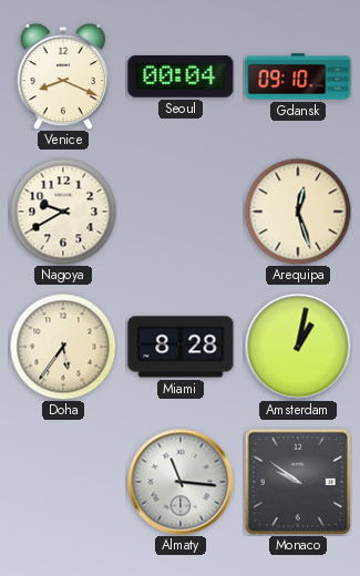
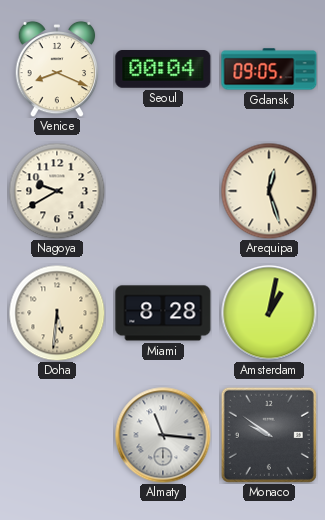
Gdansk: 09:10 -> 09:05 (269, 69)
Doha: 5:36 -> 5:31 (57, 313)
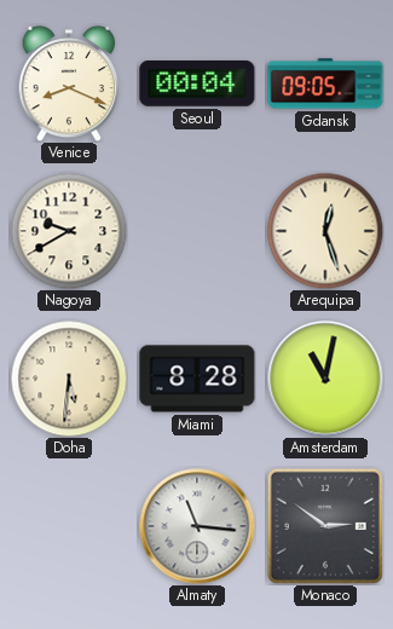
Amsterdam: 1:02 -> 11:02 (325, 379)
Monaco: 9:51 -> 2:51 (325, 526)
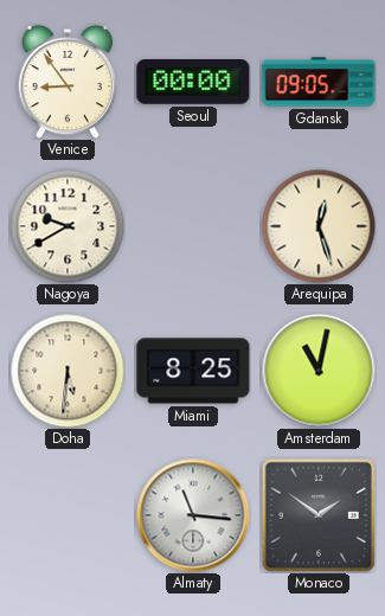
Venice: 8:19 -> 8:54 (68, 82)
Seoul: 00:04 -> 00:00 (193, 83)
Miami: 8:28 -> 8:25 (193, 371)
Monaco: 2:51 -> 1:51 (319, 515)
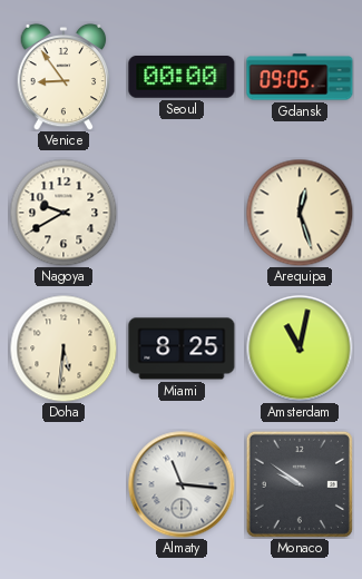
Monaco: 1:51 -> 9:51 (300, 484)
